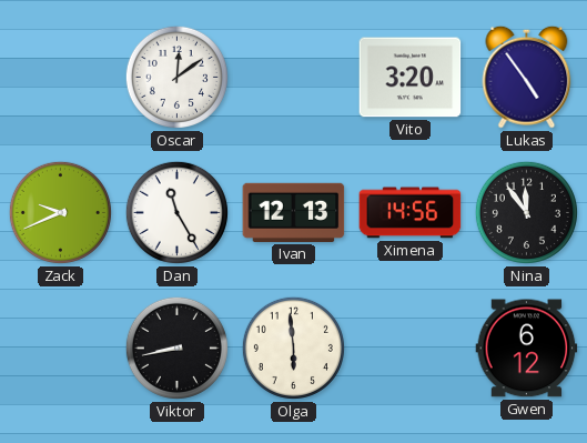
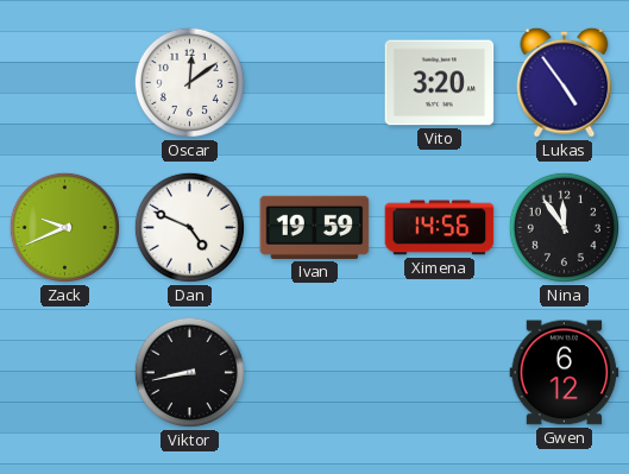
Dan: 11:25 -> 4:49 (189, 227)
Ivan: 12:13 -> 19:59 (315, 227)
Olga: 5:59 -> none (293, 348)
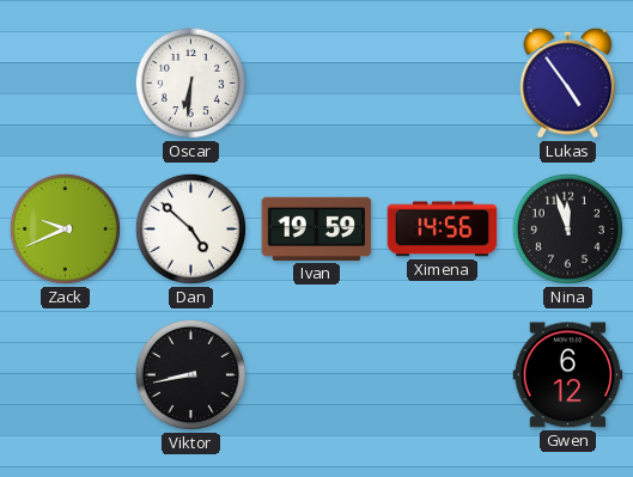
Oscar: 12:09 -> 6:31 (190, 82)
Vito: 3:20 -> none (440, 83)
Dan: 4:49 -> 4:52 (190, 228)
Nina: 11:54 -> 11:57 (567, 228)
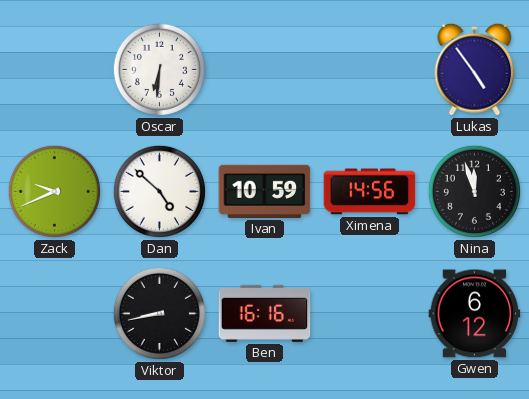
Ivan: 19:59 -> 10:59 (265, 191)
Ben: none -> 16:16 (265, 313)
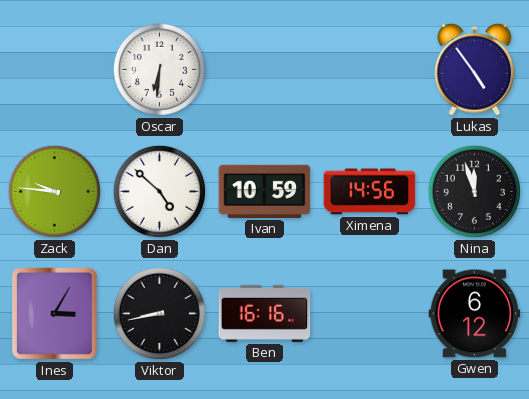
Zack: 9:41 -> 9:46 (54, 191)
Ines: none -> 3:05 (55, 314)
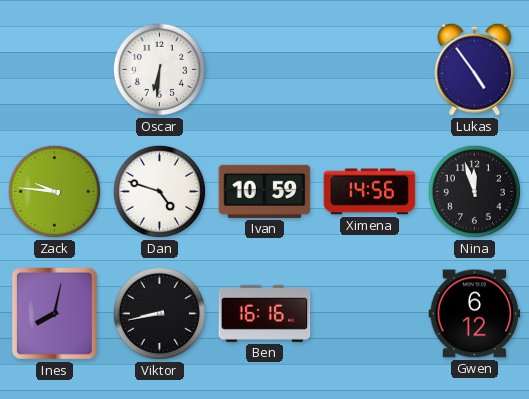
Dan: 4:52 -> 4:48 (159, 191)
Ines: 3:05 -> 8:02 (55, 314)
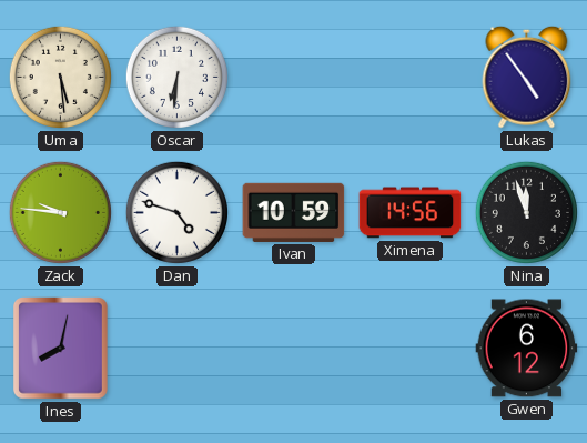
Uma: none -> 5:29 (60, 77)
Viktor: 8:43 -> none (159, 313)
Ben: 16:16 -> none (265, 313)
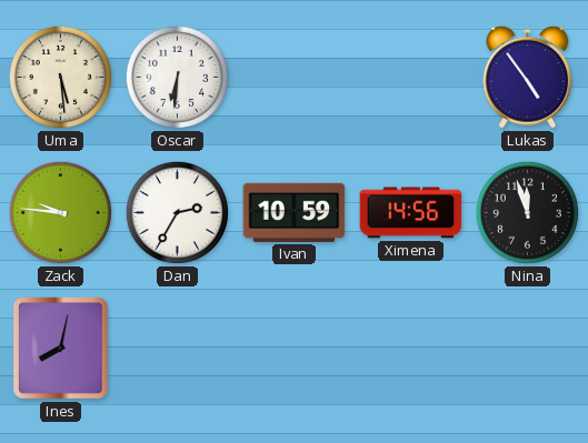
Dan: 4:48 -> 2:35 (177, 212)
Gwen: 6:12 -> none (527, 349)
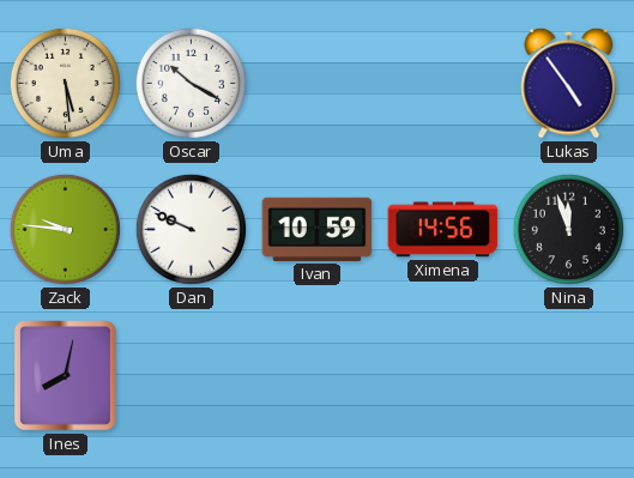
Oscar: 6:31 -> 10:20 (191, 83)
Dan: 2:35 -> 9:49 (191, 229)
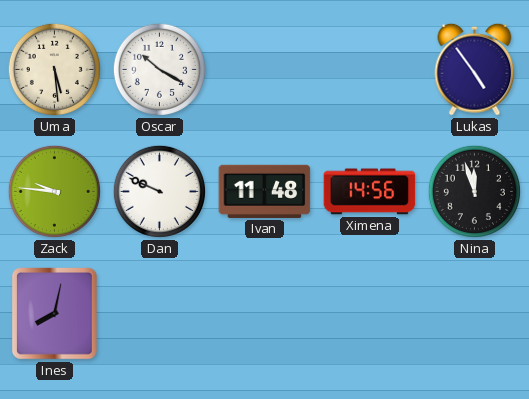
Ivan: 10:59 -> 11:48 (265, 191)
